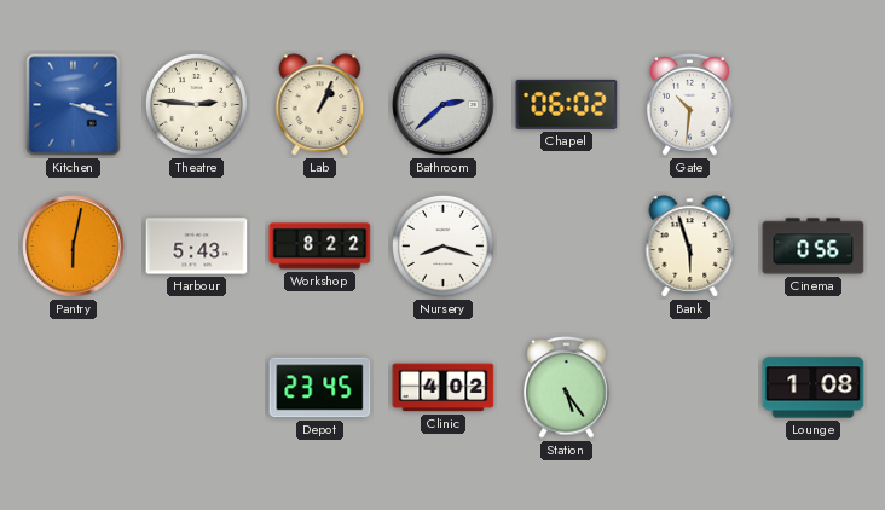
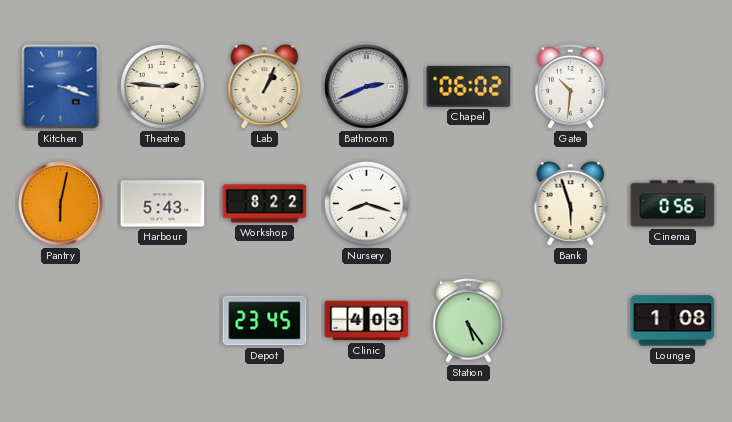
Bathroom: 2:38 -> 2:41 (367, 87)
Clinic: 4:02 -> 4:03 (367, 321)
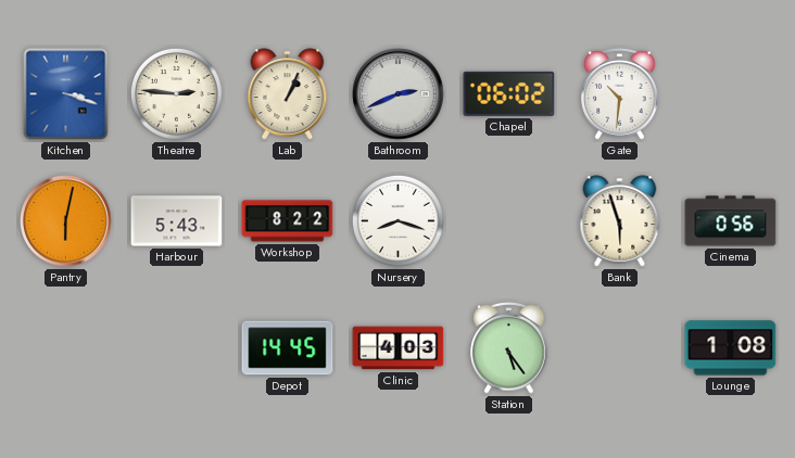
Depot: 23:45 -> 14:45 (288, 348)
